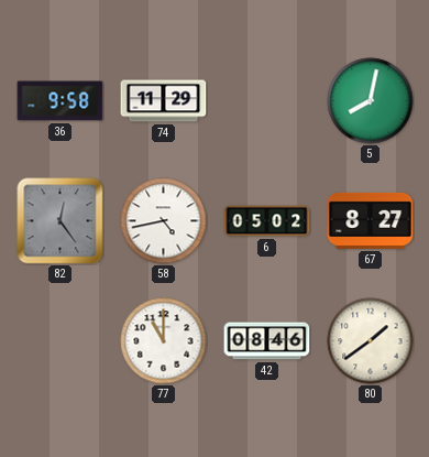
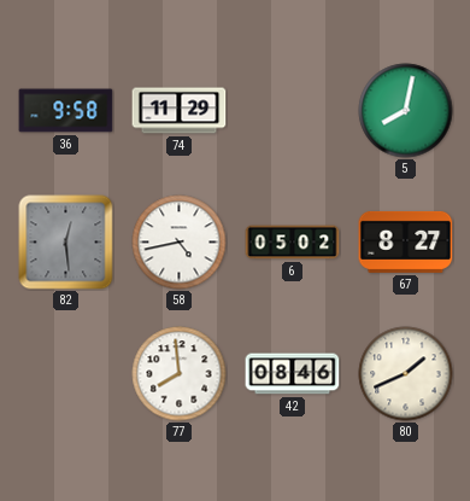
82: 12:24 -> 12:29 (66, 243)
77: 11:00 -> 7:59 (180, 374)
80: 1:39 -> 1:41 (406, 374)
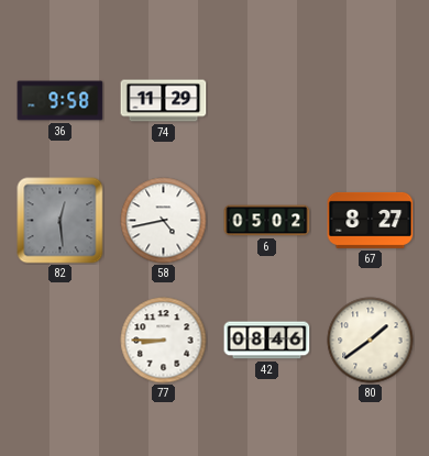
5: 8:02 -> none (406, 111)
77: 7:59 -> 8:45 (164, 341)
80: 1:41 -> 1:39 (371, 341)
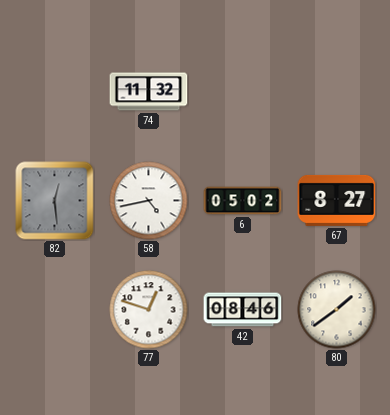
36: 9:58 -> none (61, 101)
74: 11:29 -> 11:32 (149, 92)
77: 8:45 -> 12:48 (149, 310)
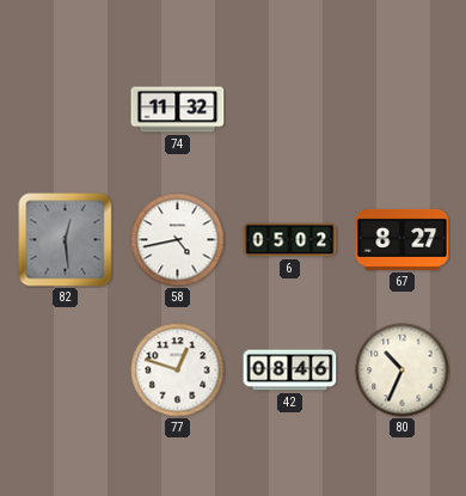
80: 1:39 -> 10:34 (403, 371)
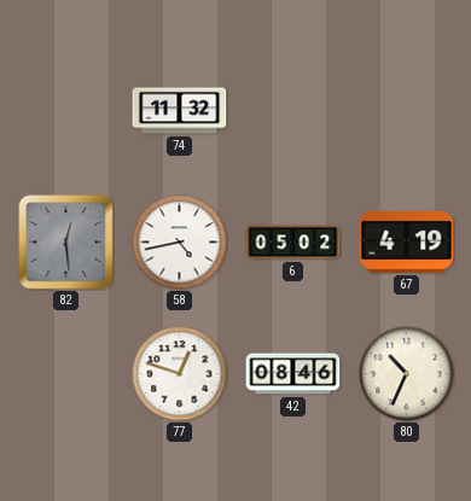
67: 8:27 -> 4:19 (407, 241)
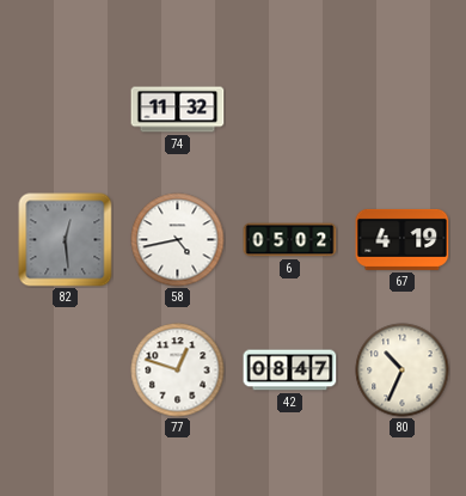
42: 08:46 -> 08:47 (290, 371)
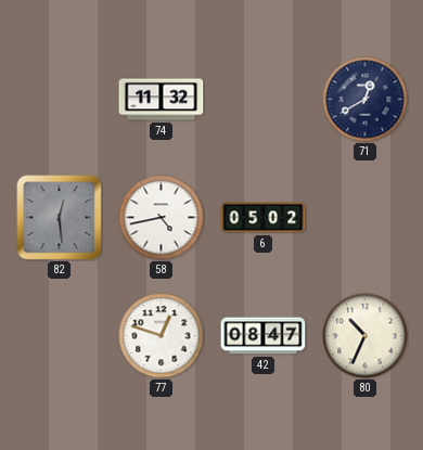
71: none -> 12:40 (366, 100)
67: 4:19 -> none (403, 239)
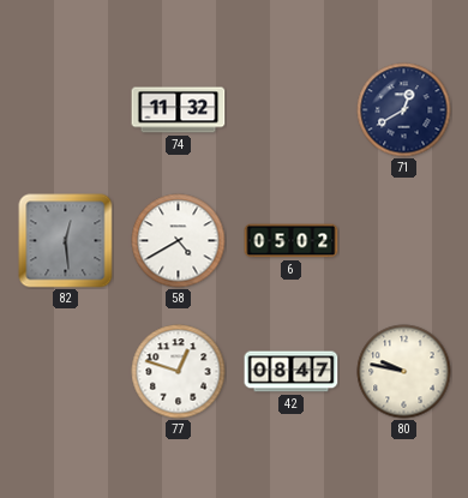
58: 4:43 -> 4:40 (179, 241)
80: 10:34 -> 9:47 (404, 372)
